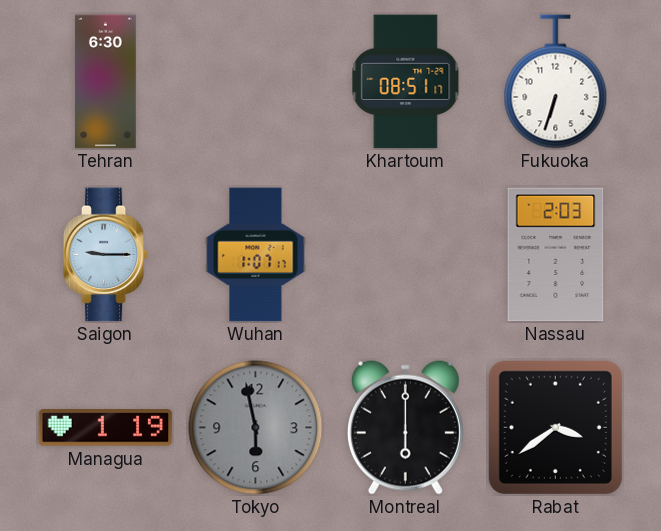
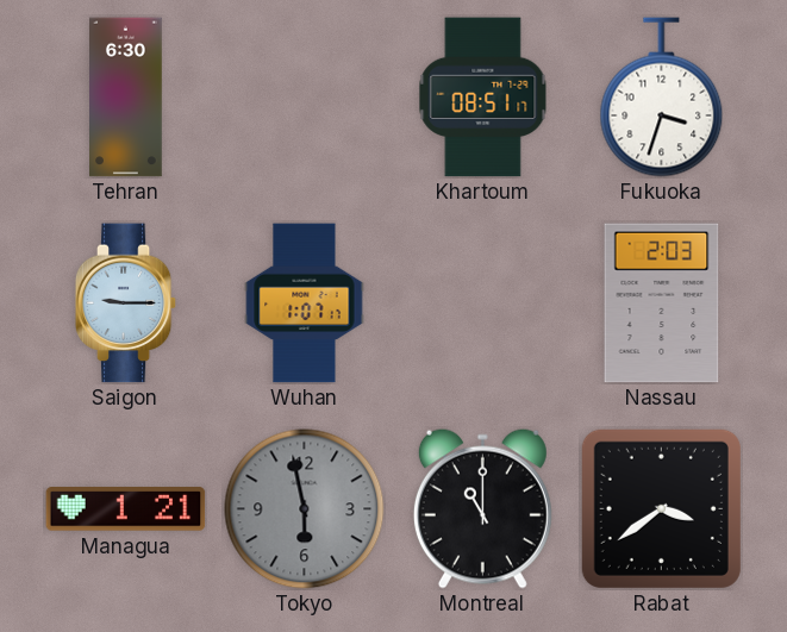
Fukuoka: 6:33 -> 3:33 (662, 98)
Managua: 1:19 -> 1:21 (126, 509)
Montreal: 6:00 -> 11:00 (482, 508)
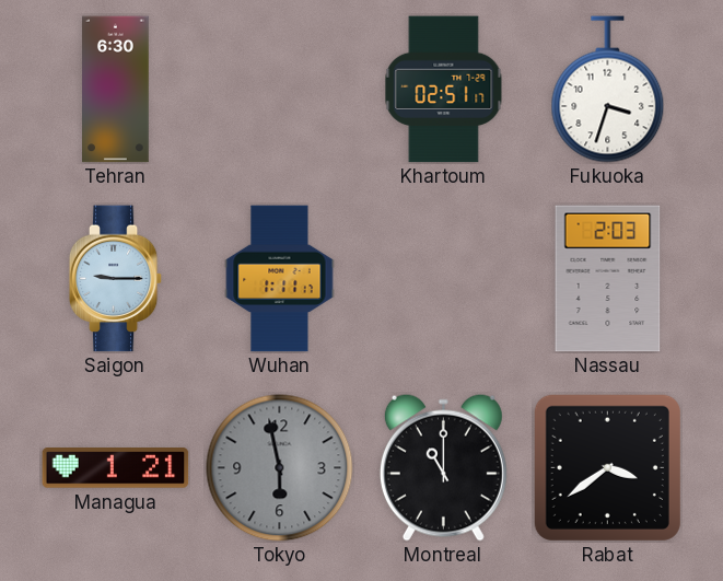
Khartoum: 08:51 -> 02:51 (444, 90)
Wuhan: 1:07 -> 1:11 (280, 279)
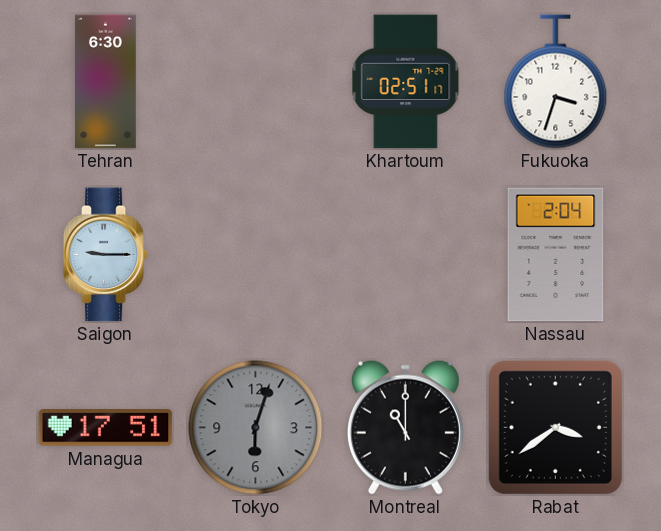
Wuhan: 1:11 -> none (280, 279)
Nassau: 2:03 -> 2:04 (556, 255)
Managua: 1:21 -> 17:51 (106, 428)
Tokyo: 5:58 -> 6:03 (256, 428)
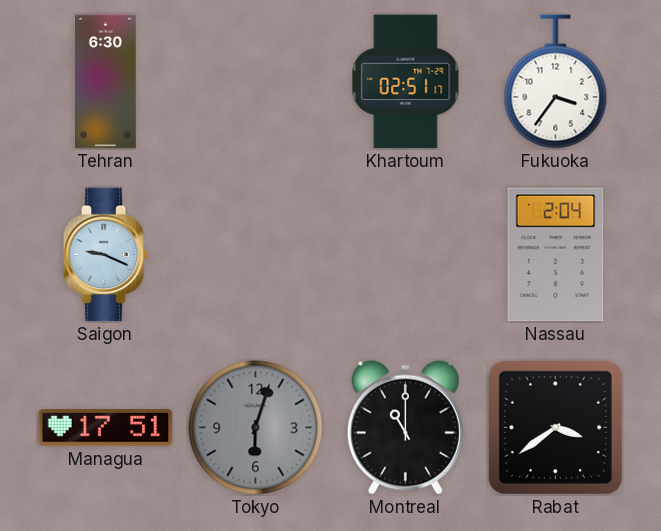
Fukuoka: 3:33 -> 3:36 (556, 82)
Saigon: 9:15 -> 9:19 (106, 255)
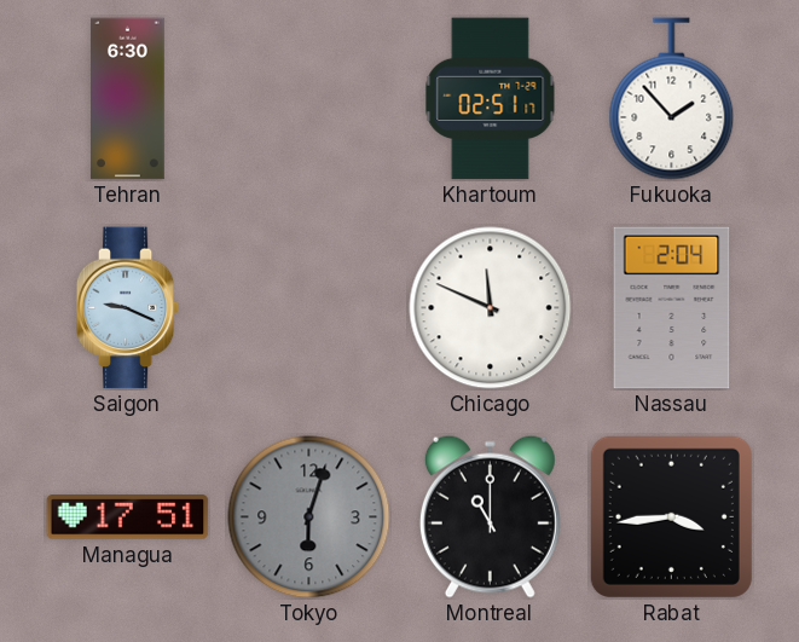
Fukuoka: 3:36 -> 1:53 (672, 99)
Chicago: none -> 11:49 (491, 308)
Rabat: 3:39 -> 3:44 (671, 516)
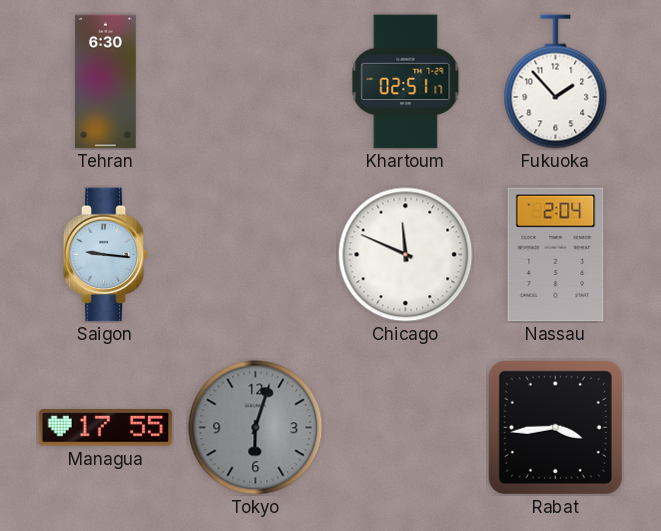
Saigon: 9:19 -> 9:16 (106, 255)
Managua: 17:51 -> 17:55 (106, 428)
Montreal: 11:00 -> none (490, 516)
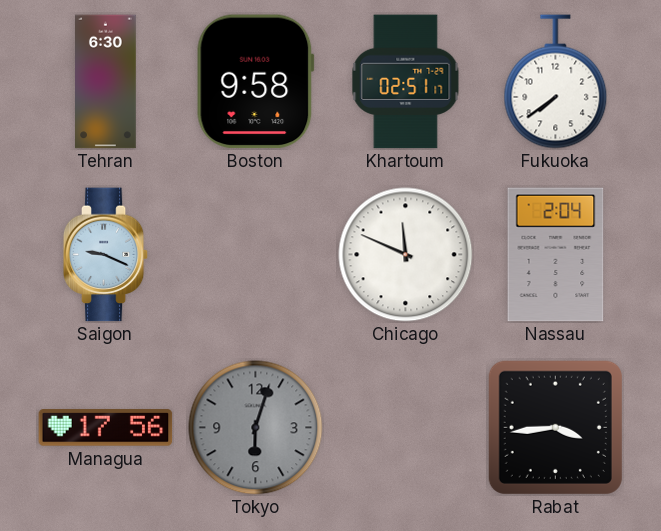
Boston: none -> 9:58 (255, 82)
Fukuoka: 1:53 -> 7:39 (556, 82)
Saigon: 9:16 -> 9:19 (106, 255)
Managua: 17:55 -> 17:56 (106, 428)
